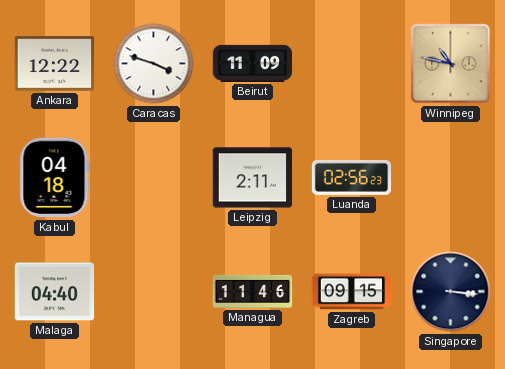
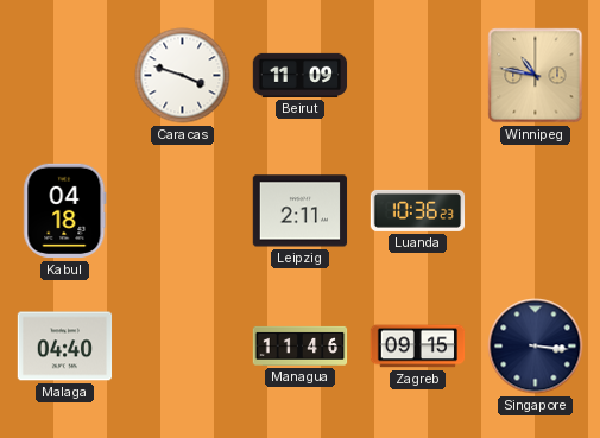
Ankara: 12:22 -> none (55, 64)
Luanda: 02:56 -> 10:36 (418, 210)
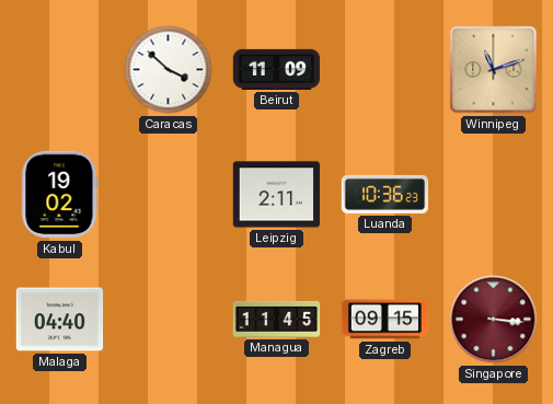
Caracas: 3:48 -> 3:52 (169, 70)
Winnipeg: 10:47 -> 11:12 (494, 70)
Kabul: 04:18 -> 19:02 (60, 195)
Managua: 11:46 -> 11:45 (277, 319)
Singapore dial: navy -> burgundy (494, 320)
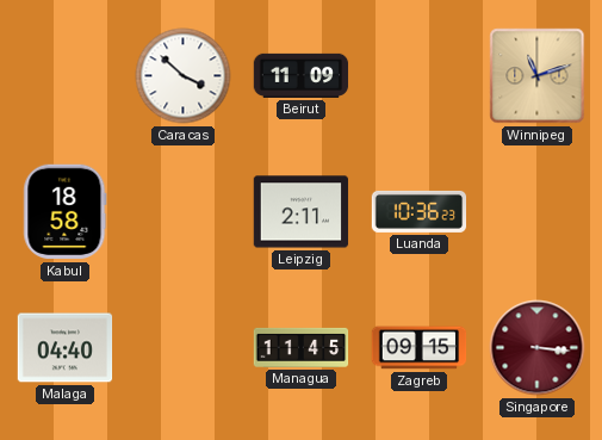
Kabul: 19:02 -> 18:58 (66, 212)
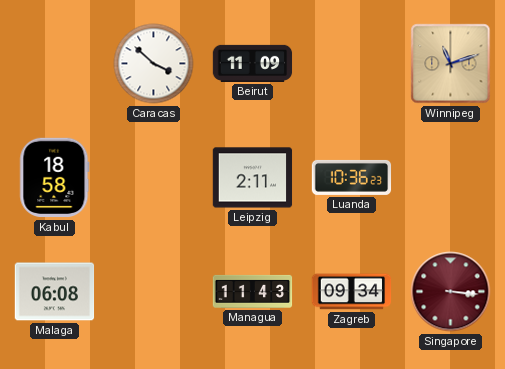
Malaga: 04:40 -> 06:08 (55, 292)
Managua: 11:45 -> 11:43 (253, 291)
Zagreb: 09:15 -> 09:34 (352, 292)
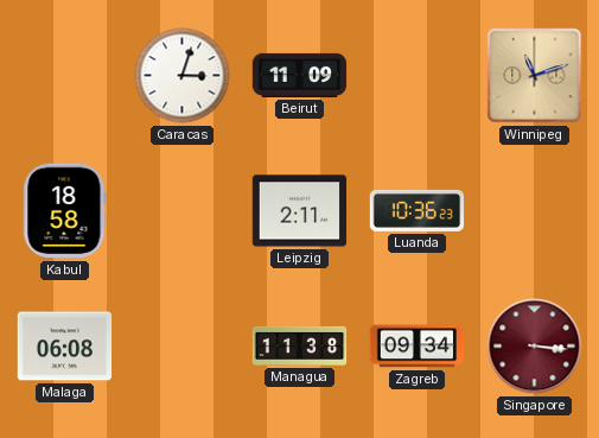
Caracas: 3:52 -> 3:03 (183, 76)
Managua: 11:43 -> 11:38 (300, 345)
